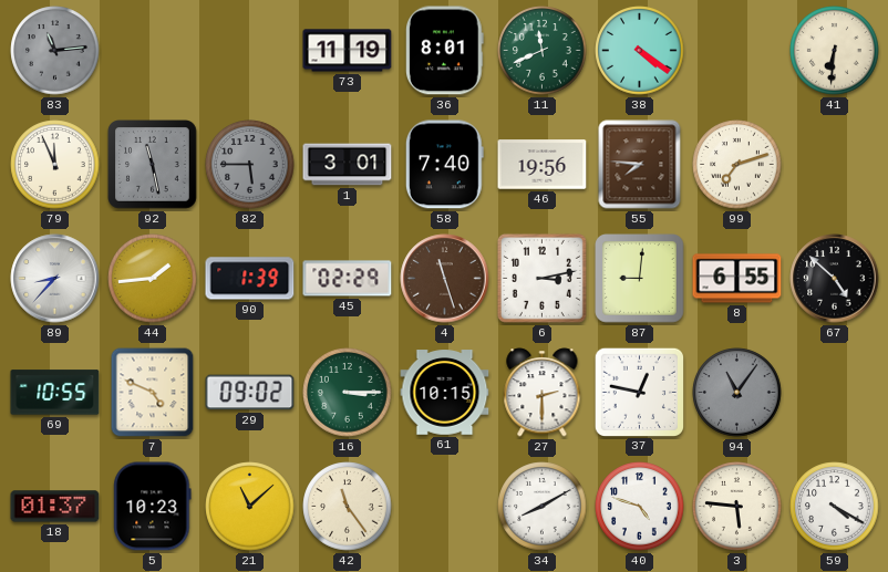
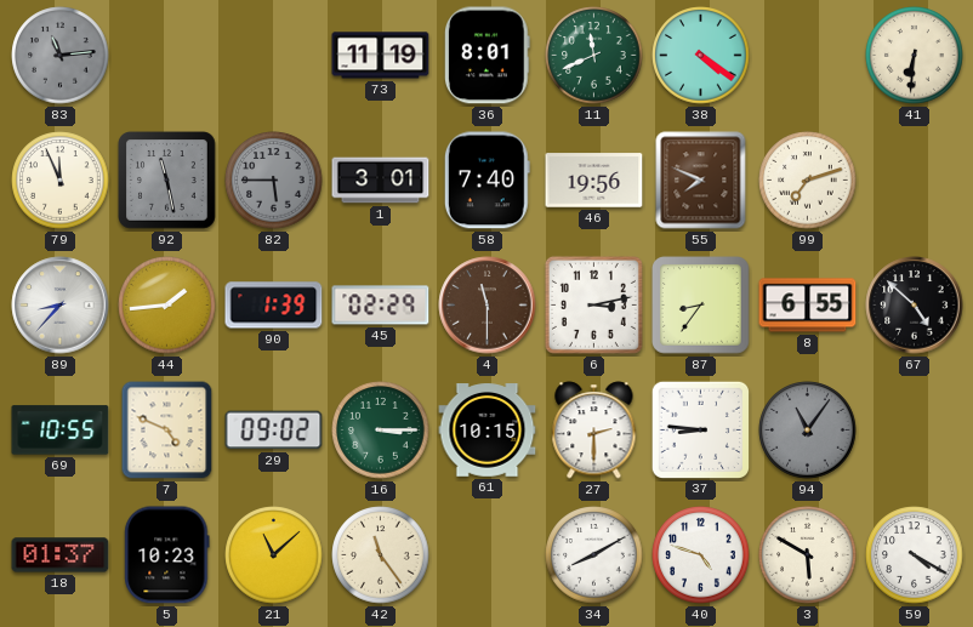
55: 7:46 -> 7:49 (701, 181)
4: 11:27 -> 11:30 (488, 306)
87: 9:01 -> 8:36 (701, 306)
37: 12:47 -> 8:46 (700, 429)
3: 5:46 -> 5:50 (808, 555)
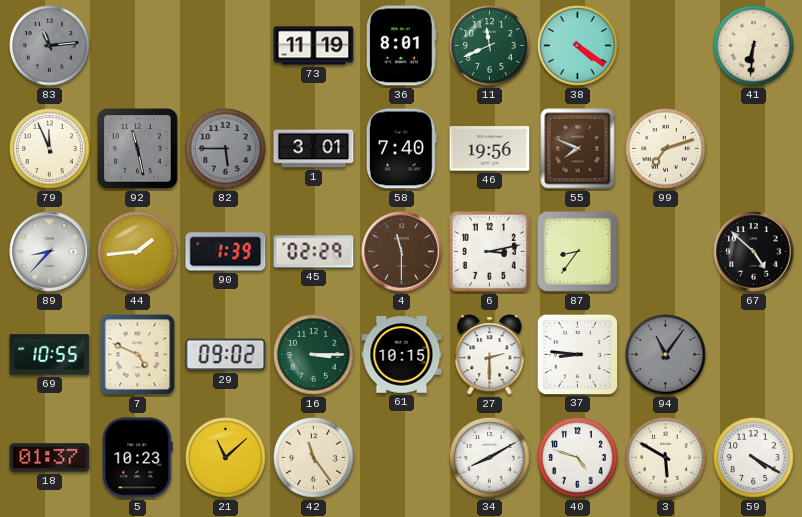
8: 6:55 -> none (808, 306)
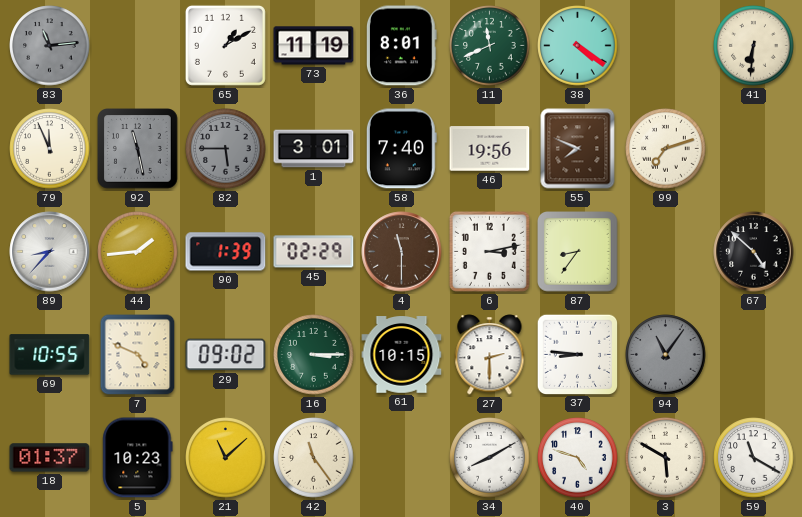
65: none -> 1:10 (225, 45)
59: 4:20 -> 11:20 (754, 458)
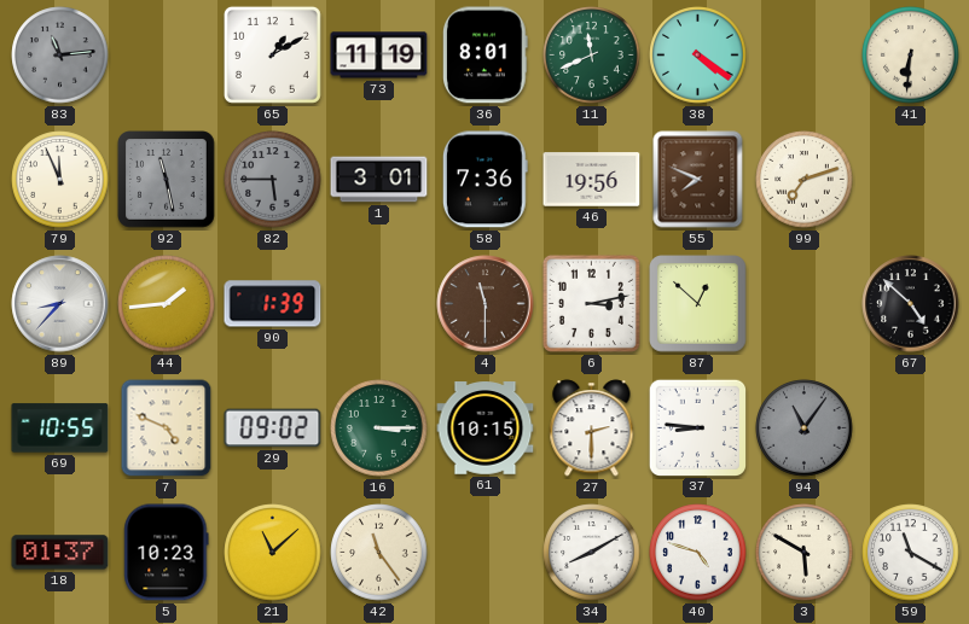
58: 7:40 -> 7:36 (485, 180)
45: 02:29 -> none (314, 252)
87: 8:36 -> 12:52 (698, 304)
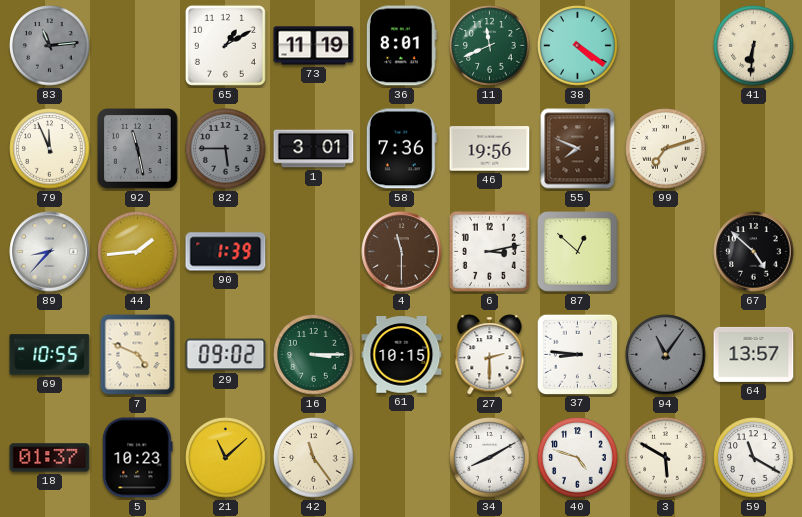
64: none -> 13:57 (754, 354)
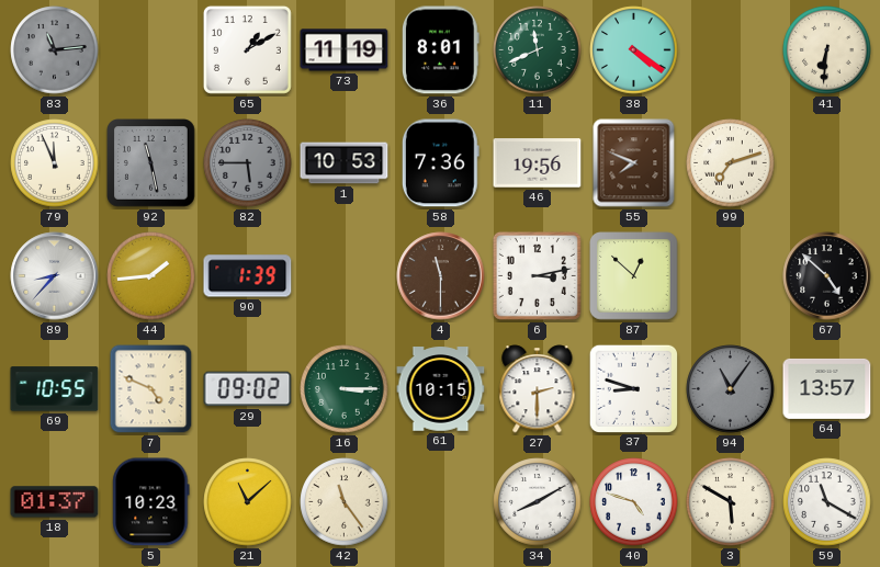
1: 3:01 -> 10:53 (345, 163)
37: 8:46 -> 8:48 (633, 388)
